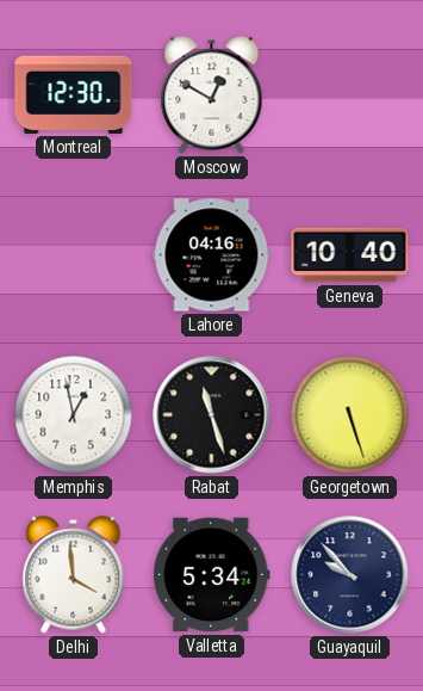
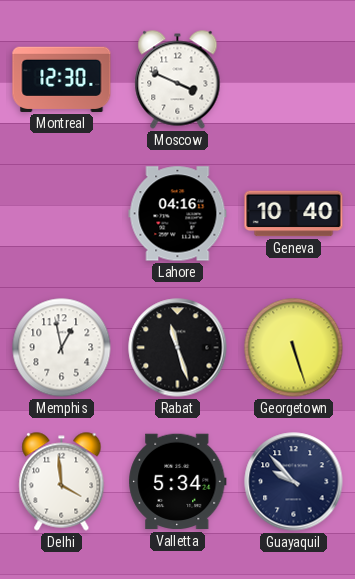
Moscow: 12:50 -> 3:49 (178, 80)
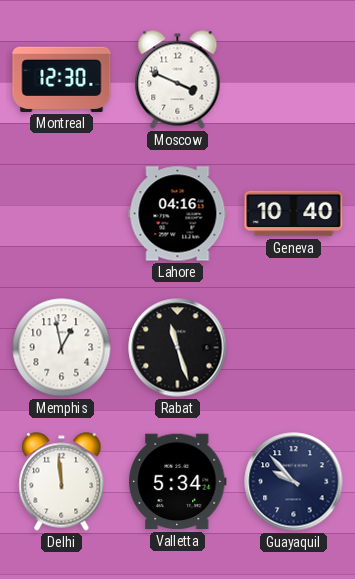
Georgetown: 5:27 -> none (294, 348)
Delhi: 3:59 -> 11:59 (62, 482)
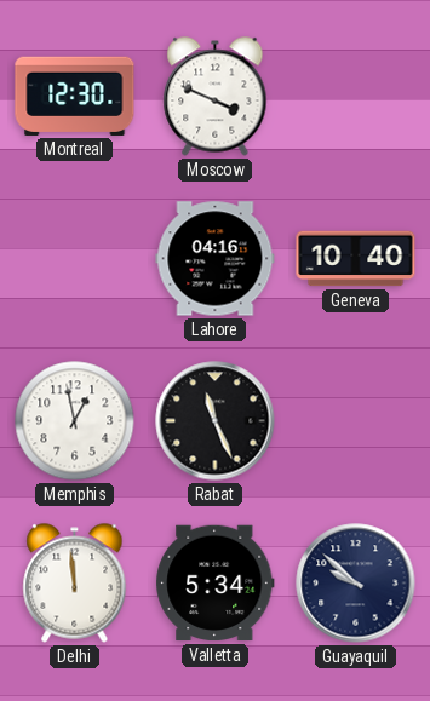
Rabat: 11:27 -> 11:26 (216, 421)
Guayaquil: 9:53 -> 9:52 (356, 584)
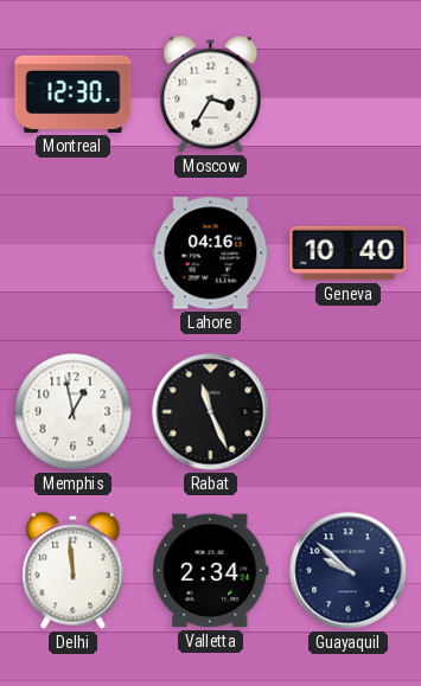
Moscow: 3:49 -> 3:35 (211, 95)
Valletta: 5:34 -> 2:34 (211, 571)
